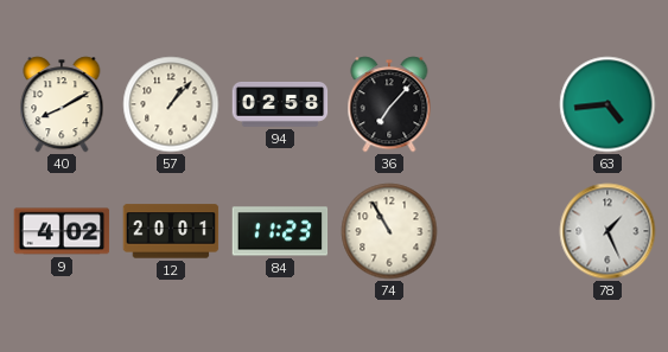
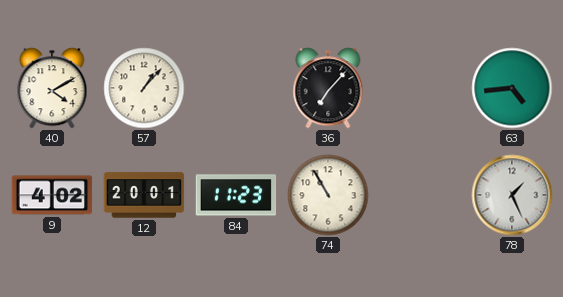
40: 8:10 -> 4:10 (52, 88)
94: 02:58 -> none (280, 105)
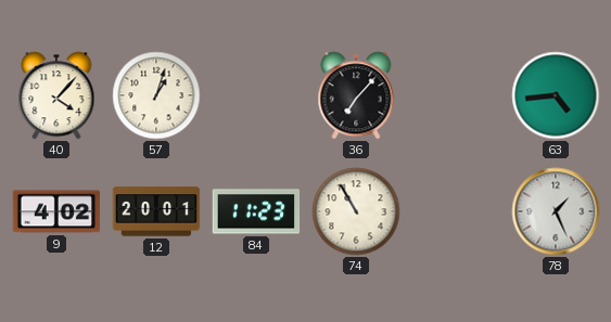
40: 4:10 -> 4:07 (56, 95)
57: 1:07 -> 1:03 (156, 95)
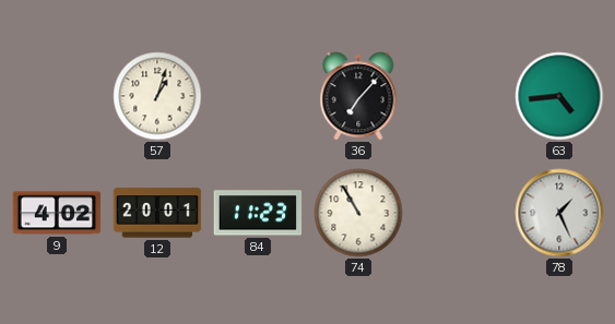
40: 4:07 -> none (56, 95)
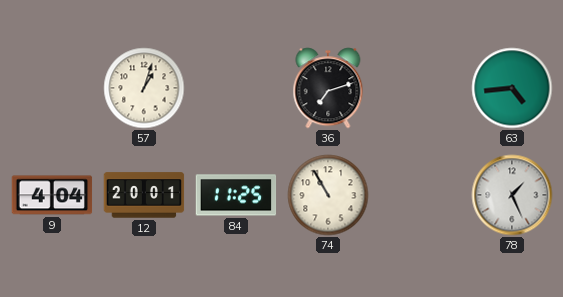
36: 7:07 -> 7:12 (328, 88)
9: 4:02 -> 4:04 (52, 195)
84: 11:23 -> 11:25 (236, 195)
